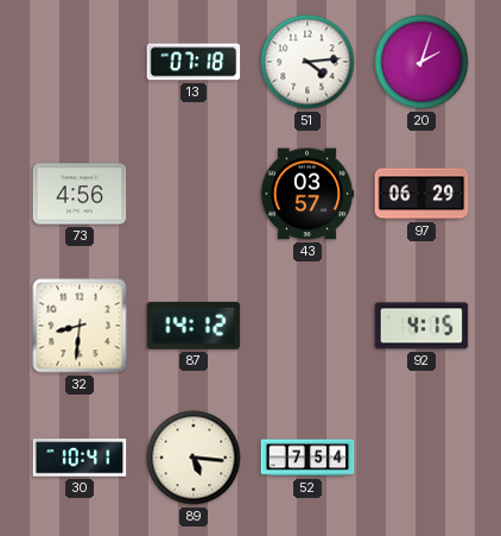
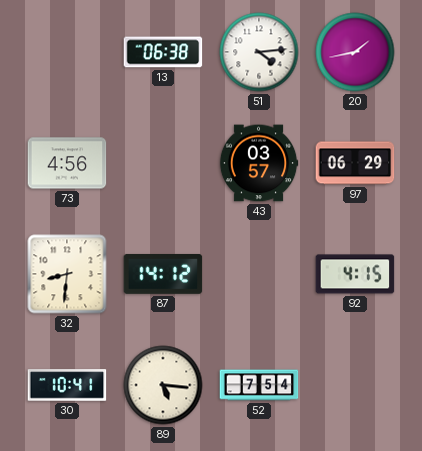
13: 07:18 -> 06:38 (163, 52)
20: 2:03 -> 1:43 (355, 52)
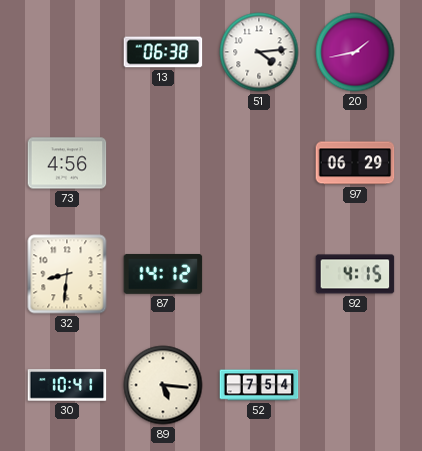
43: 03:57 -> none (259, 163)
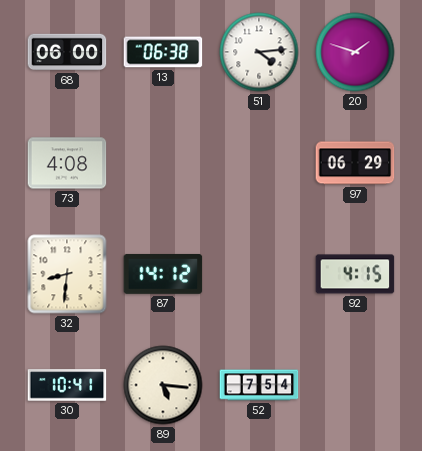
68: none -> 06:00 (67, 52)
20: 1:43 -> 1:48 (355, 52)
73: 4:56 -> 4:08 (67, 163)
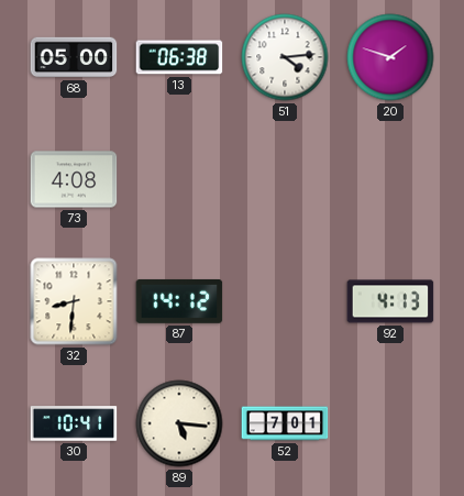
68: 06:00 -> 05:00 (74, 57)
97: 06:29 -> none (355, 163)
92: 4:15 -> 4:13 (390, 301)
52: 7:54 -> 7:01 (285, 423)
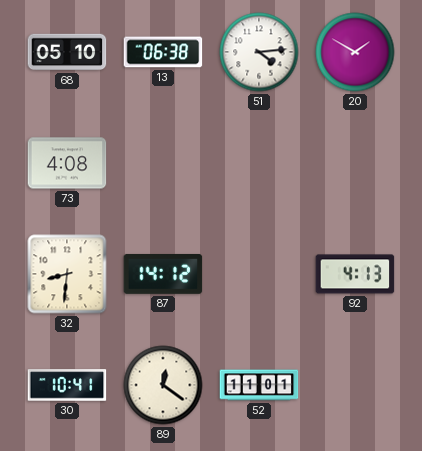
68: 05:00 -> 05:10 (67, 52)
20: 1:48 -> 1:50 (355, 52)
89: 5:16 -> 12:21 (163, 385)
52: 7:01 -> 11:01 (259, 385)
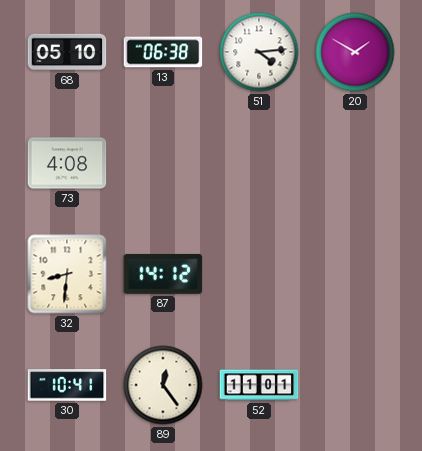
92: 4:13 -> none (355, 274)
89: 12:21 -> 12:24 (163, 385)
